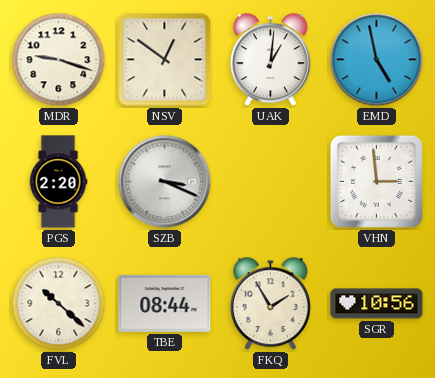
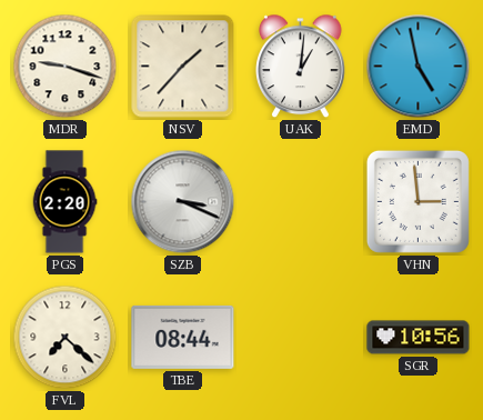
NSV: 12:51 -> 1:37 (183, 67)
FVL: 10:22 -> 7:22 (66, 338)
FKQ: 1:55 -> none (271, 304)
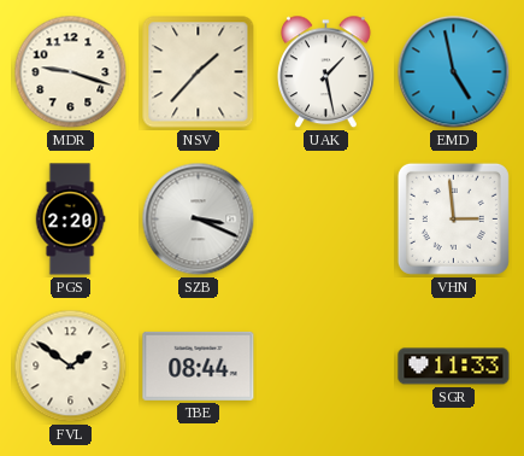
UAK: 1:01 -> 1:28 (326, 72)
FVL: 7:22 -> 1:51 (71, 367)
SGR: 10:56 -> 11:33 (454, 367)
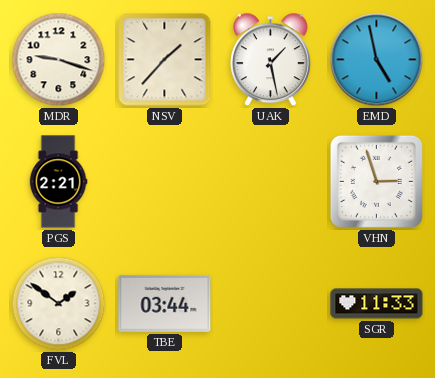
PGS: 2:20 -> 2:21 (58, 182)
SZB: 3:19 -> none (199, 220)
VHN: 2:59 -> 2:57 (376, 181)
TBE: 08:44 -> 03:44 (165, 303)
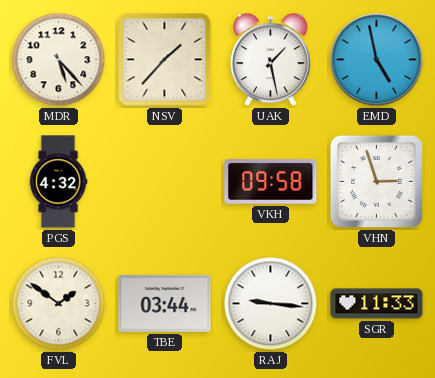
MDR: 9:18 -> 5:23 (59, 60)
PGS: 2:21 -> 4:32 (58, 182)
VKH: none -> 09:58 (271, 182)
RAJ: none -> 9:16 (271, 304)
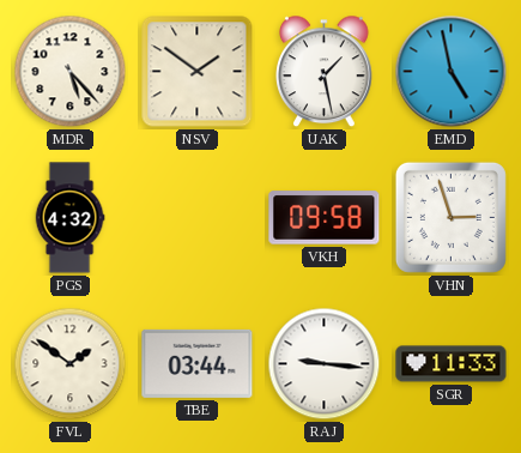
NSV: 1:37 -> 1:51 (198, 72)
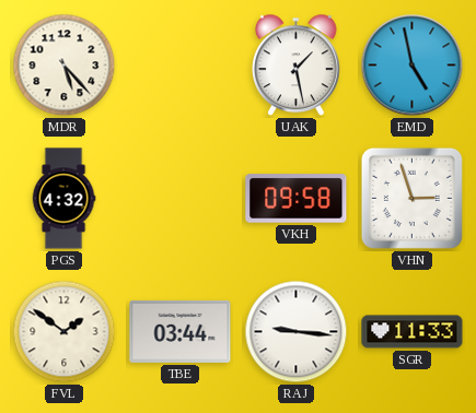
NSV: 1:51 -> none (198, 72)
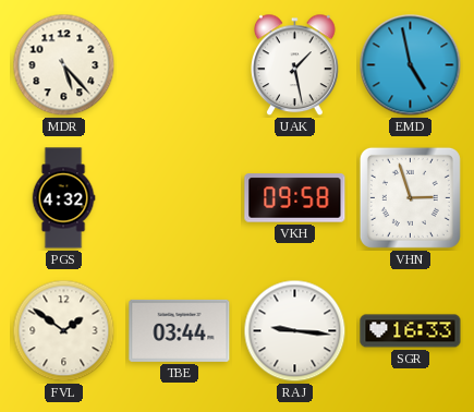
SGR: 11:33 -> 16:33 (411, 331)
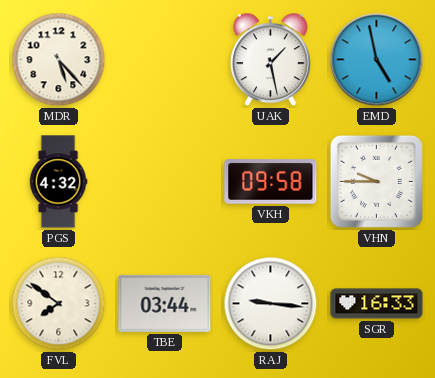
VHN: 2:57 -> 9:45 (376, 181)
FVL: 1:51 -> 7:51 (59, 304)
